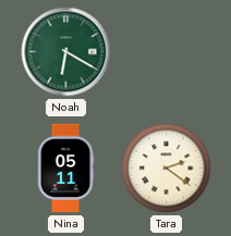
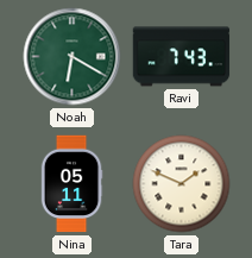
Ravi: none -> 7:43 (182, 57)
Tara: 2:21 -> 1:49 (182, 184)
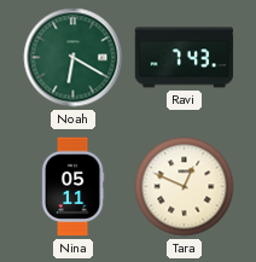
Tara: 1:49 -> 12:49 (185, 187)
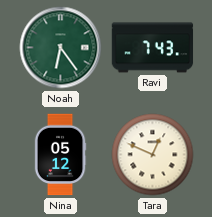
Noah: 6:20 -> 6:24 (61, 48)
Nina: 05:11 -> 05:12 (60, 155)
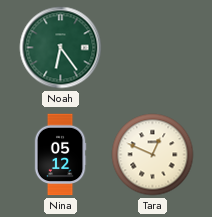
Ravi: 7:43 -> none (153, 48)
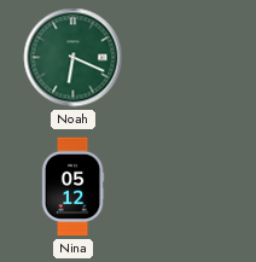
Noah: 6:24 -> 6:19 (74, 58)
Tara: 12:49 -> none (153, 155)
